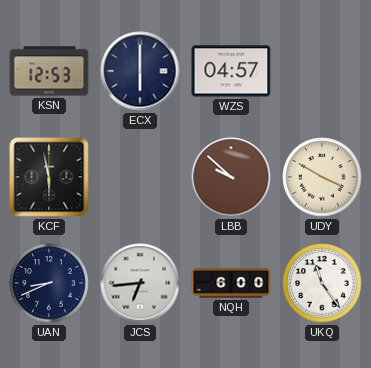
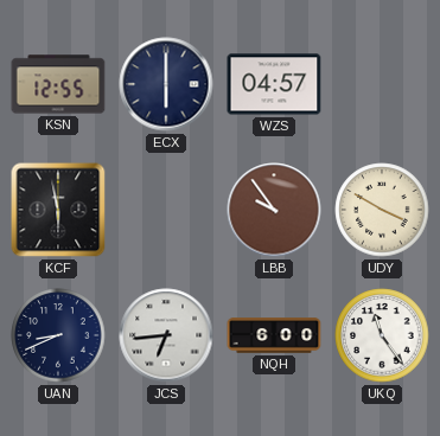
KSN: 12:53 -> 12:55 (58, 84)
LBB: 9:52 -> 9:54 (274, 210)
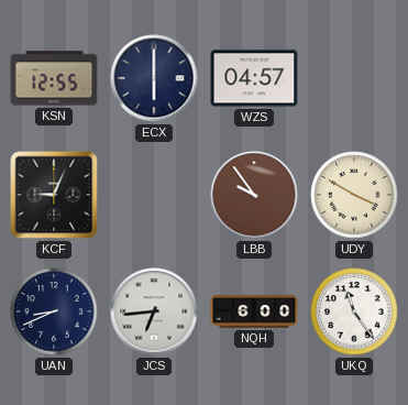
KCF: 5:58 -> 9:04 (54, 195)
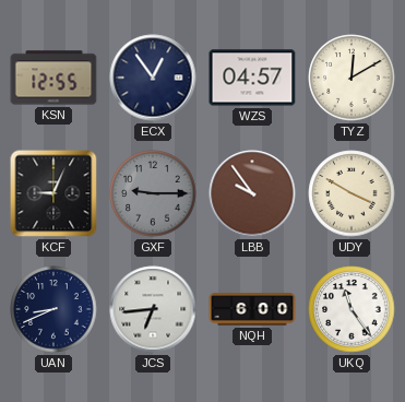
ECX: 6:00 -> 12:54 (153, 78)
TYZ: none -> 12:10 (352, 78)
GXF: none -> 9:15 (153, 193)
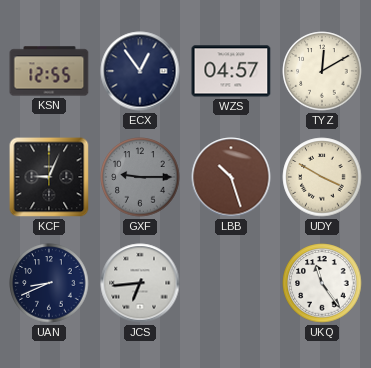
LBB: 9:54 -> 10:27 (231, 177)
NQH: 6:00 -> none (252, 309)
